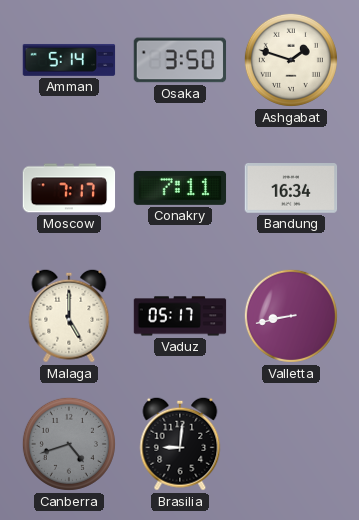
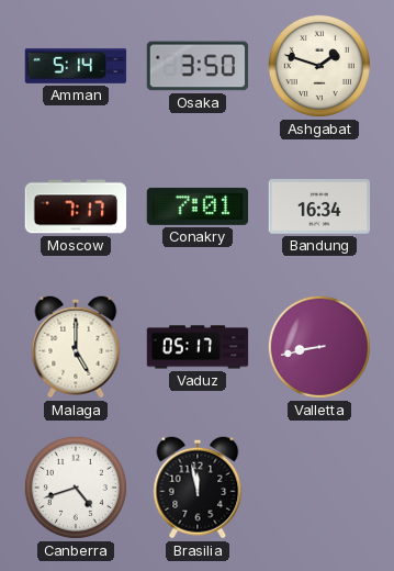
Conakry: 7:11 -> 7:01 (198, 206)
Canberra dial: grey -> white (76, 488)
Brasilia: 9:01 -> 11:58 (198, 488)
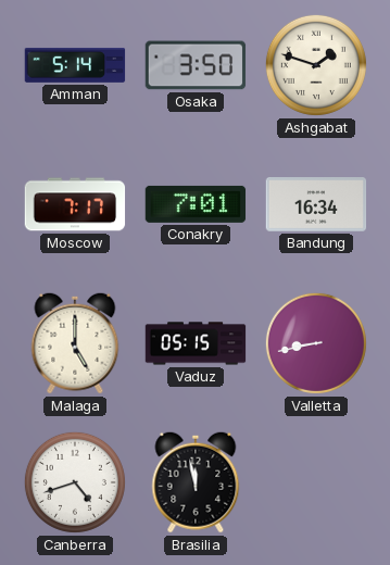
Vaduz: 05:17 -> 05:15 (196, 343)
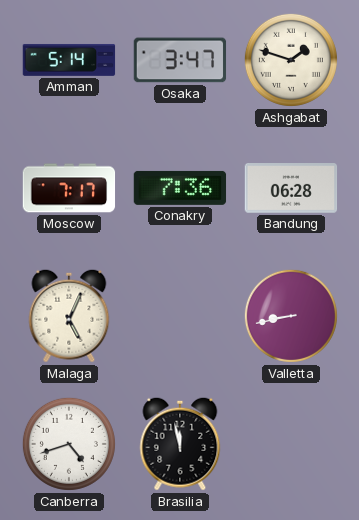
Osaka: 3:50 -> 3:47 (180, 60)
Conakry: 7:01 -> 7:36 (180, 188)
Bandung: 16:34 -> 06:28 (291, 189)
Malaga: 5:00 -> 5:04 (69, 316)
Vaduz: 05:15 -> none (196, 343)
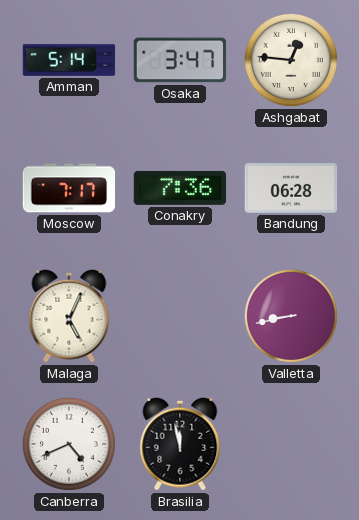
Ashgabat: 1:48 -> 12:46 (291, 60)
Canberra: 4:42 -> 4:41 (69, 444)
